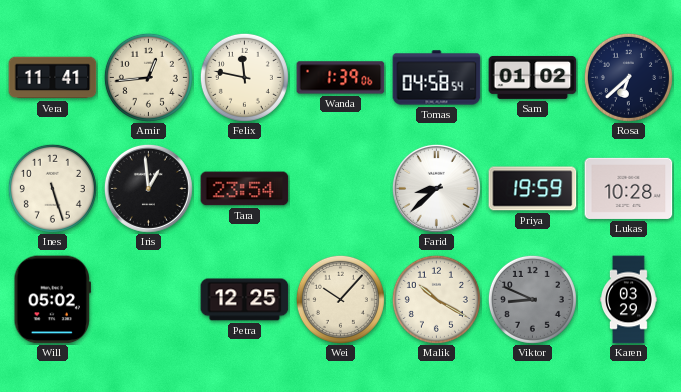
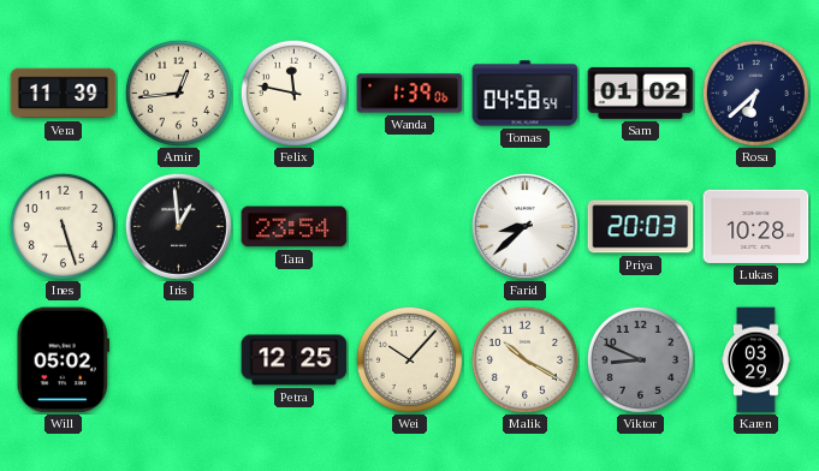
Vera: 11:41 -> 11:39 (64, 94)
Priya: 19:59 -> 20:03 (641, 227)
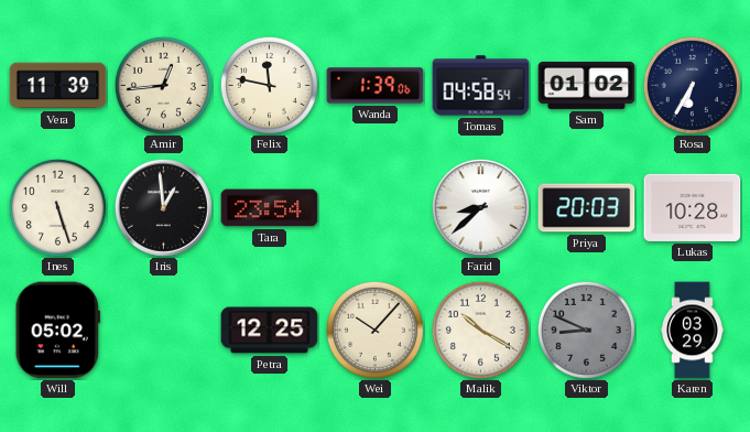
Rosa: 6:38 -> 6:35 (692, 85)
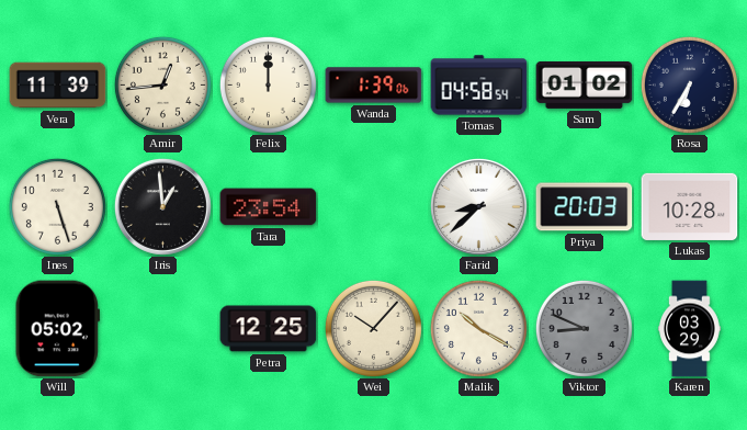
Felix: 11:47 -> 12:00 (268, 84)
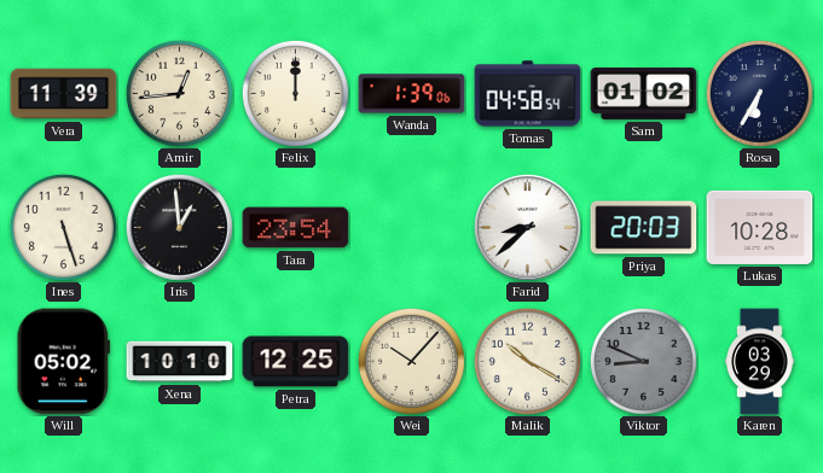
Xena: none -> 10:10 (180, 362)
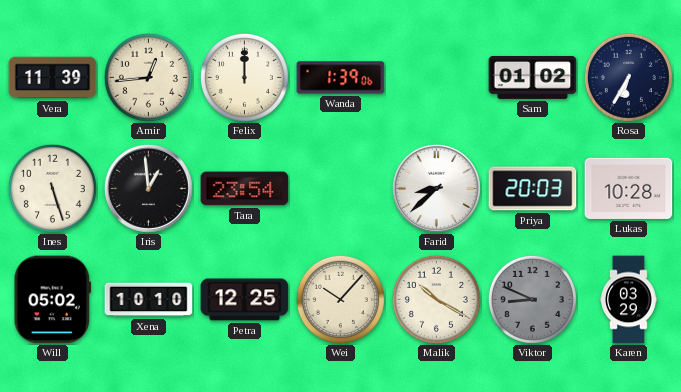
Tomas: 04:58 -> none (528, 94)
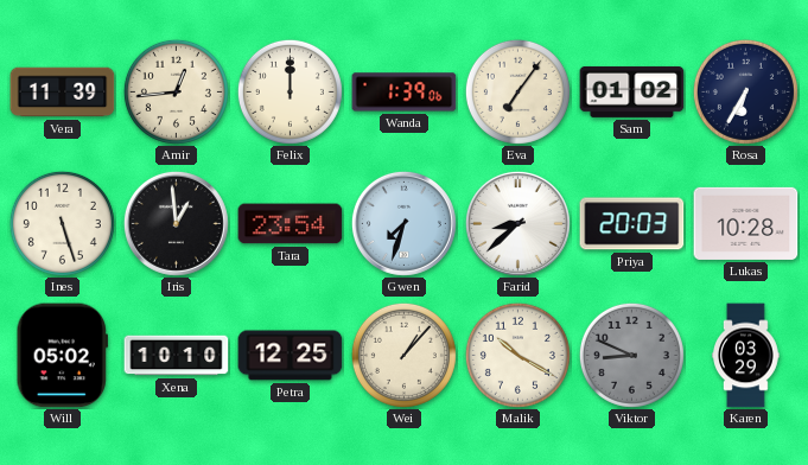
Eva: none -> 7:06 (517, 91)
Gwen: none -> 7:33 (403, 223)
Wei: 10:07 -> 1:07 (403, 355)
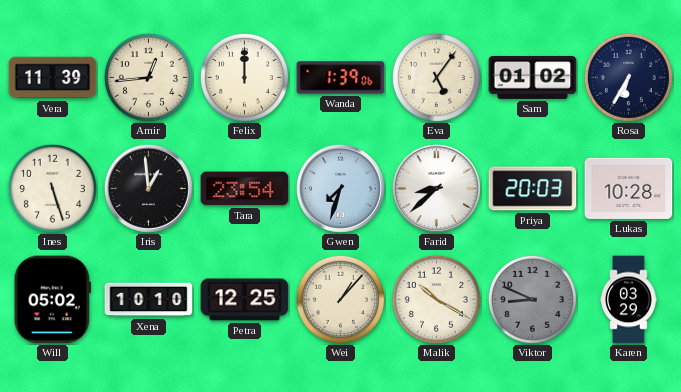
Eva: 7:06 -> 5:06 (436, 77)
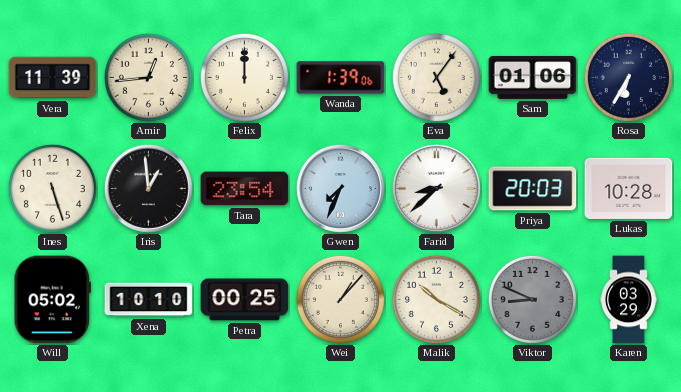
Sam: 01:02 -> 01:06 (533, 77)
Gwen: 7:33 -> 7:34 (340, 188)
Petra: 12:25 -> 00:25 (245, 300)
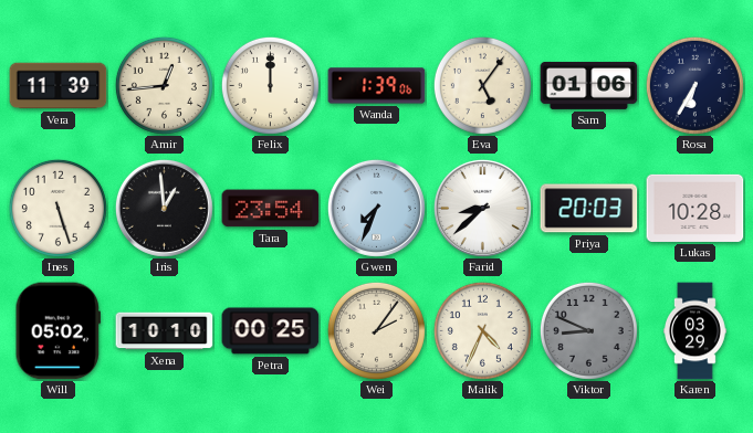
Wei: 1:07 -> 2:06 (376, 330)
Malik: 10:20 -> 4:34 (482, 330)
